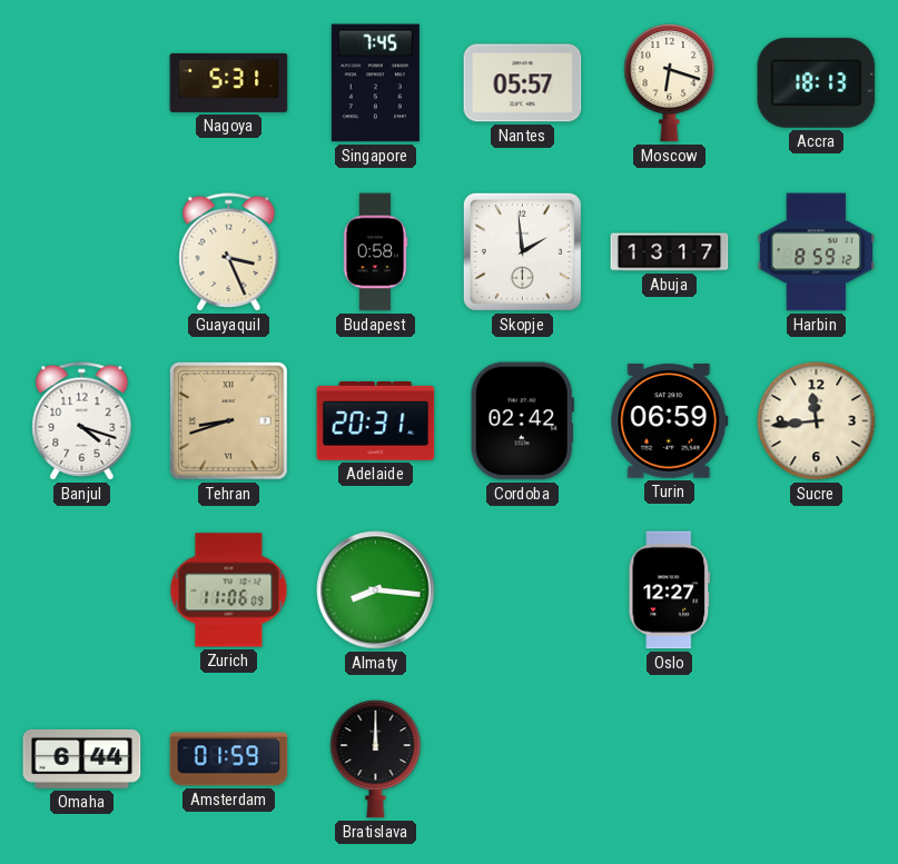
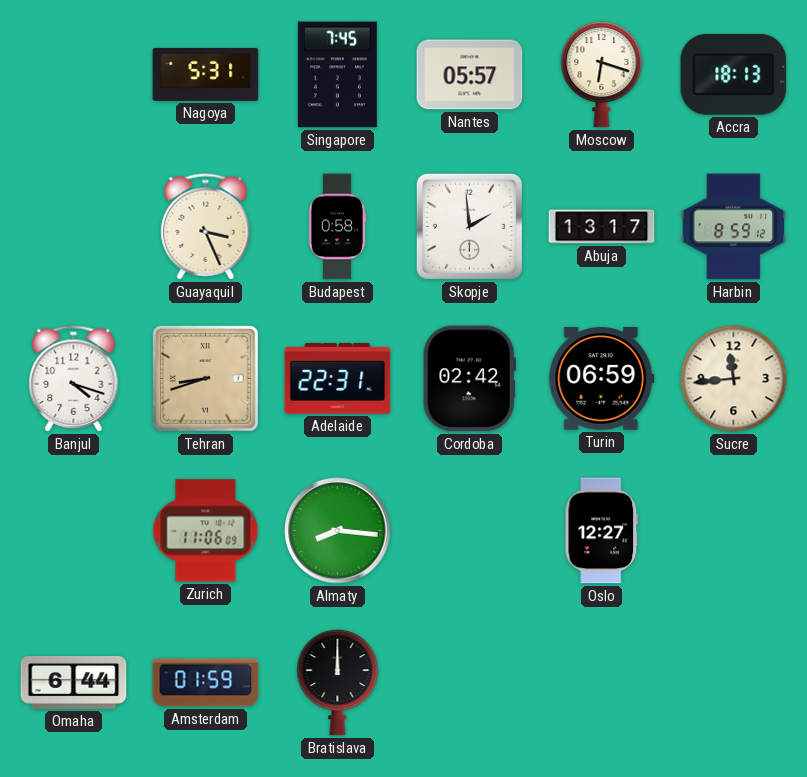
Adelaide: 20:31 -> 22:31 (338, 378)
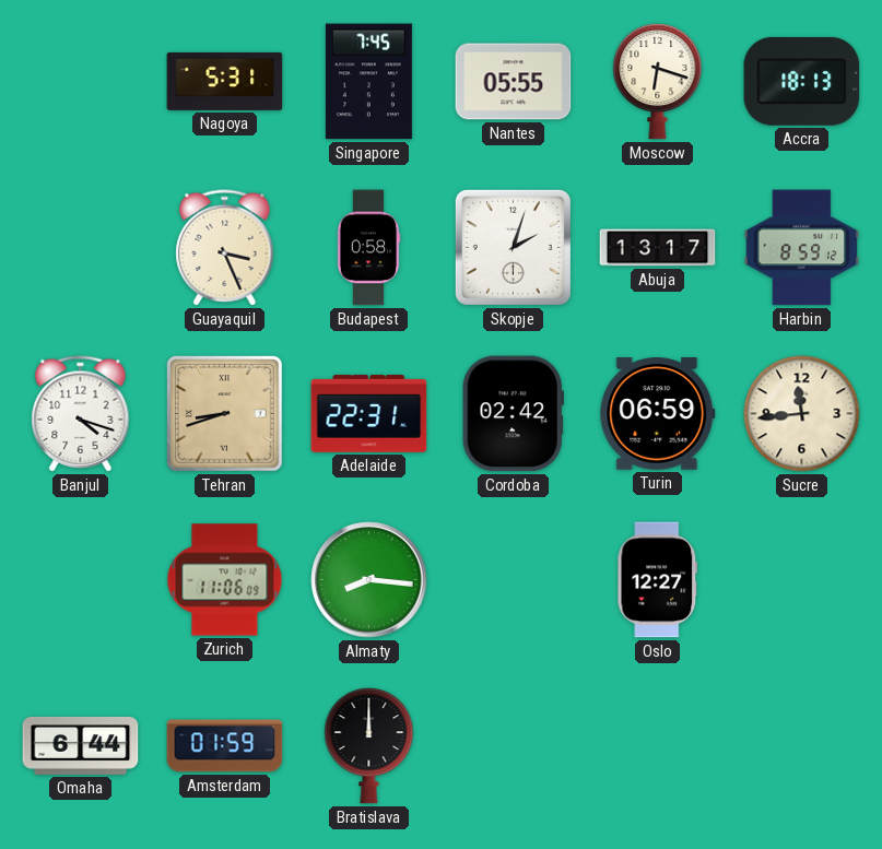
Nantes: 05:57 -> 05:55 (514, 82)
Skopje: 1:59 -> 2:03 (513, 247)
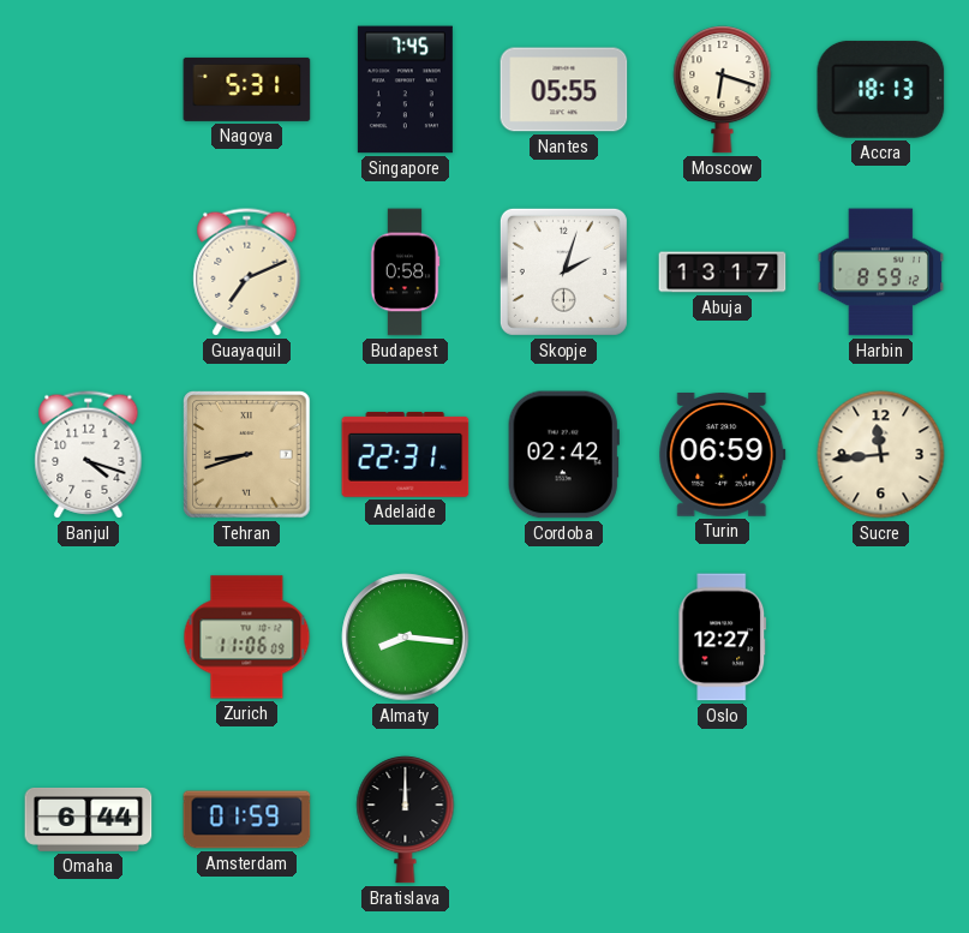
Guayaquil: 3:26 -> 7:11 (247, 273)
